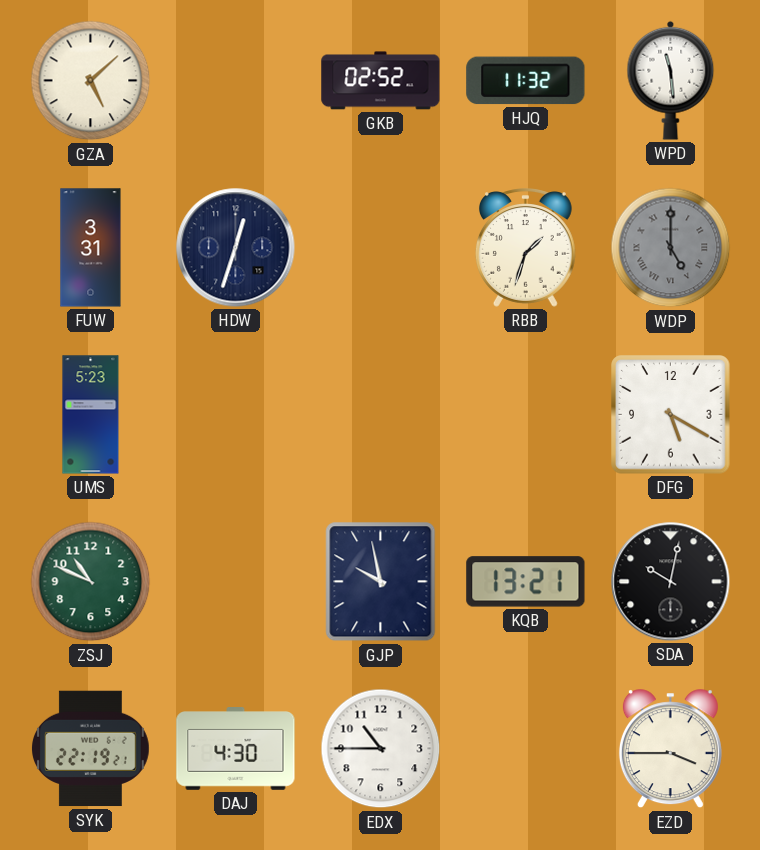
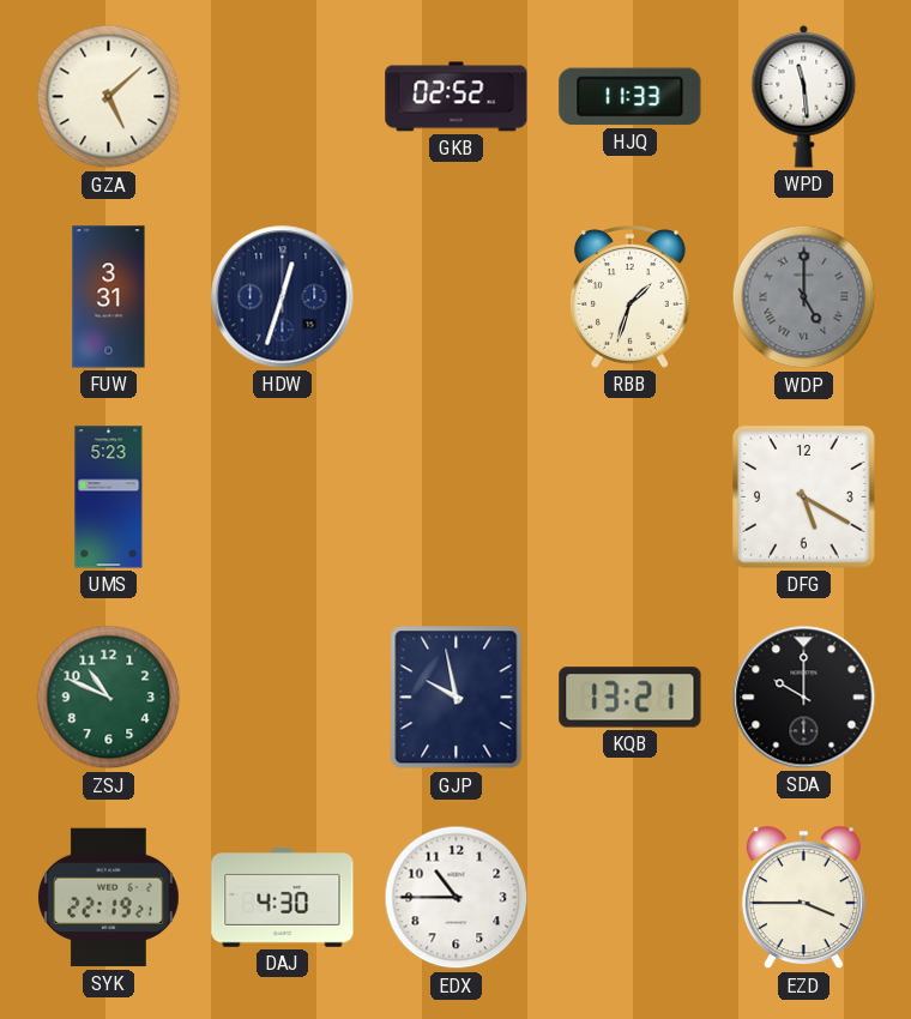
HJQ: 11:32 -> 11:33 (631, 97)
SDA: 10:02 -> 10:00 (804, 698)
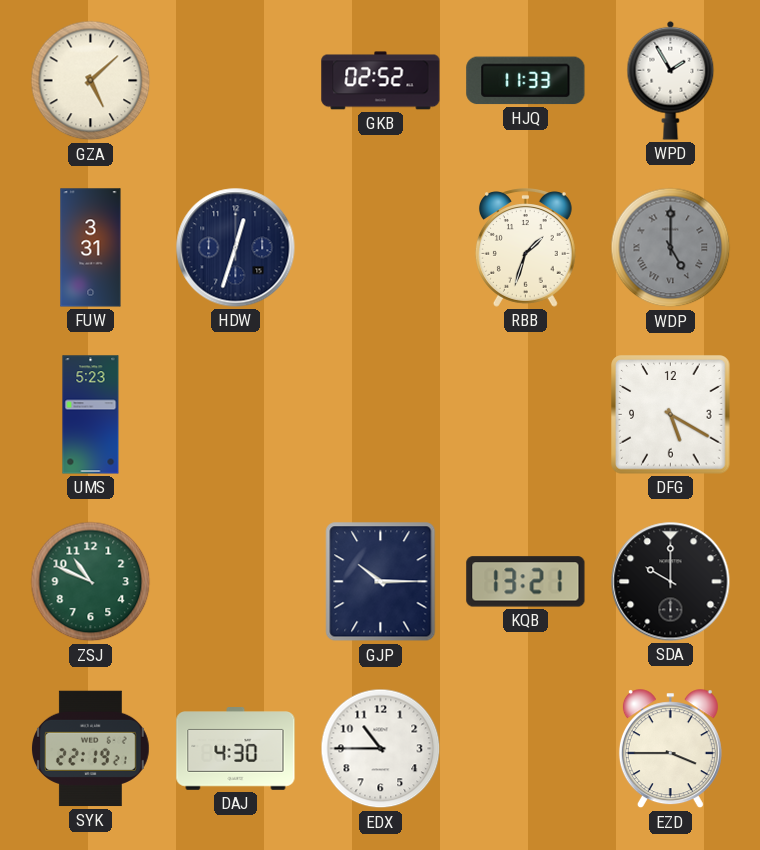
WPD: 11:29 -> 1:55 (671, 80)
GJP: 9:58 -> 10:15 (381, 582)
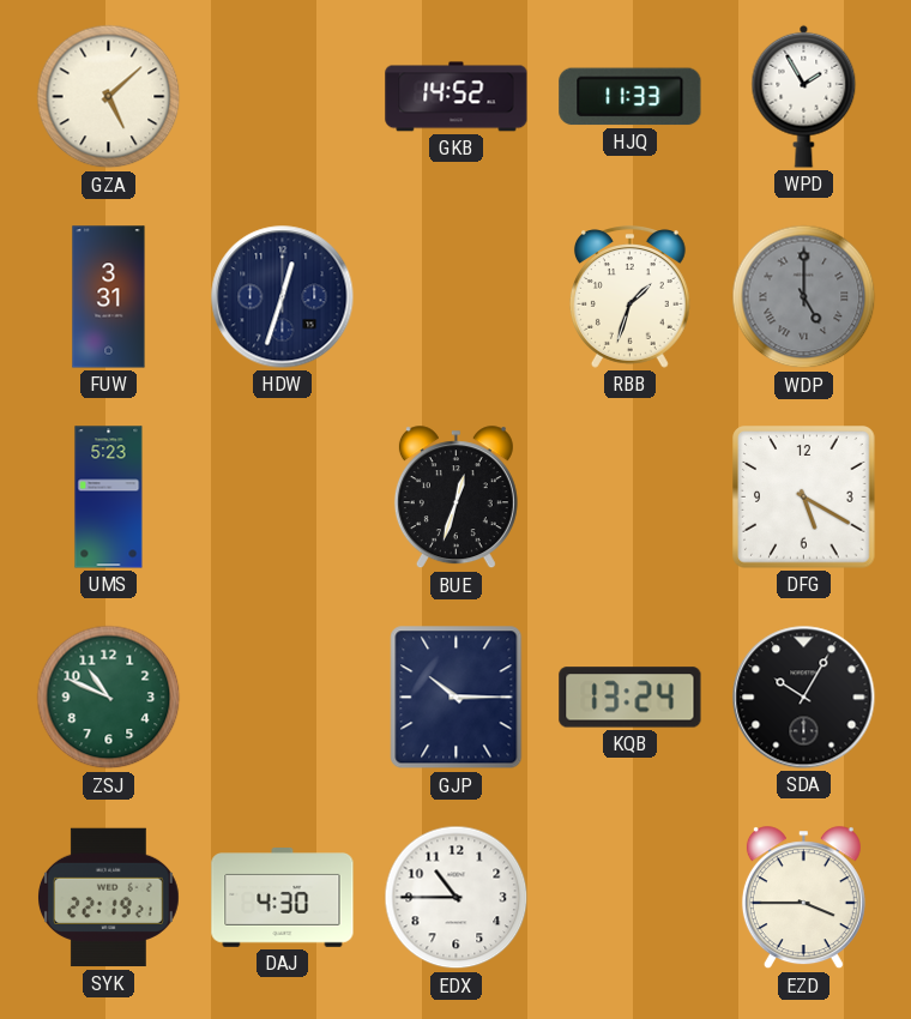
GKB: 02:52 -> 14:52 (457, 97)
BUE: none -> 12:33 (455, 498)
KQB: 13:21 -> 13:24 (631, 698)
SDA: 10:00 -> 10:05 (804, 698)
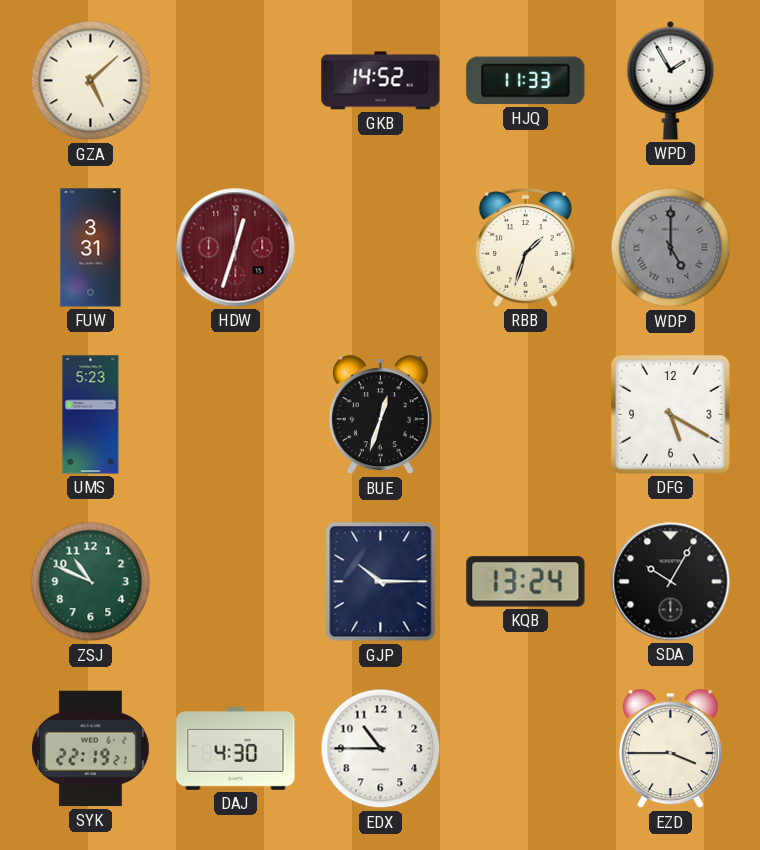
HDW dial: navy -> burgundy (236, 248)
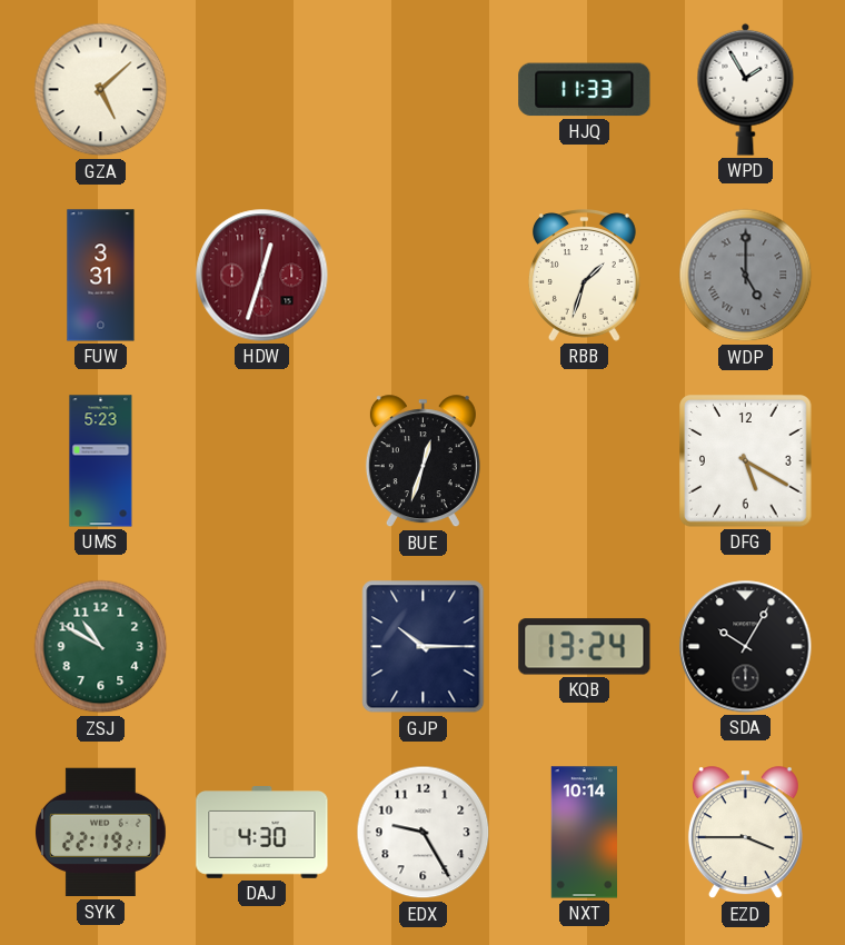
GKB: 14:52 -> none (381, 81)
ZSJ: 10:49 -> 10:50 (101, 647)
EDX: 10:45 -> 9:25 (424, 833)
NXT: none -> 10:14 (585, 833)
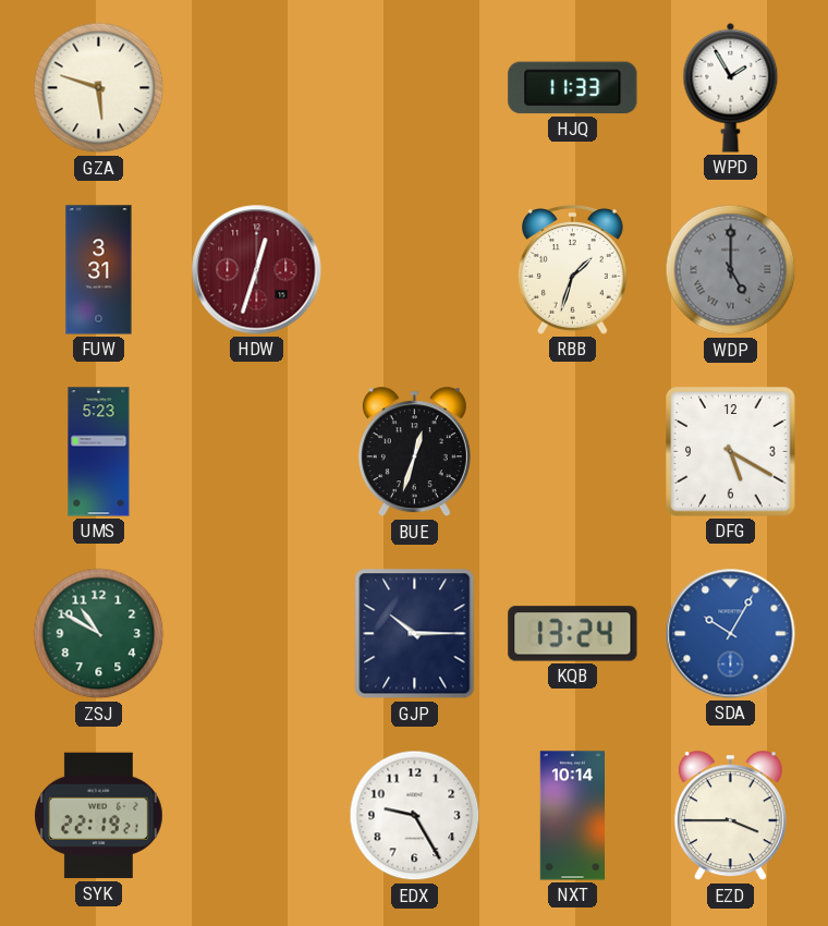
GZA: 5:08 -> 5:48 (99, 88)
SDA dial: black -> blue (731, 634)
DAJ: 4:30 -> none (262, 833)
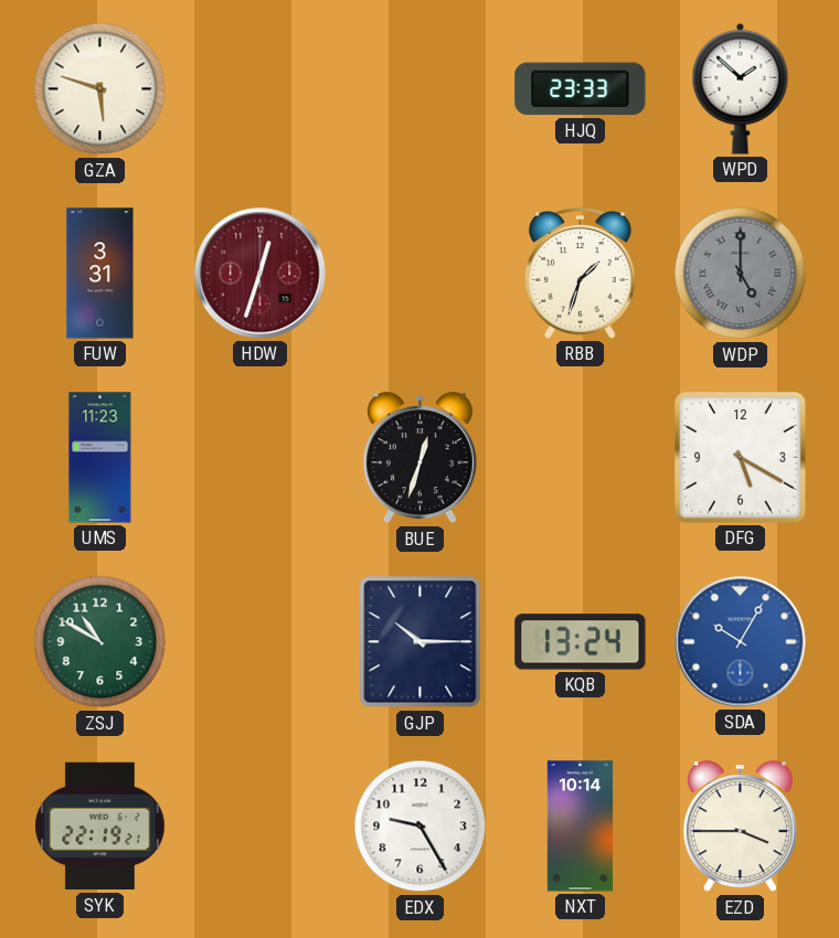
HJQ: 11:33 -> 23:33 (581, 89)
WPD: 1:55 -> 1:52 (741, 88)
UMS: 5:23 -> 11:23 (100, 458)
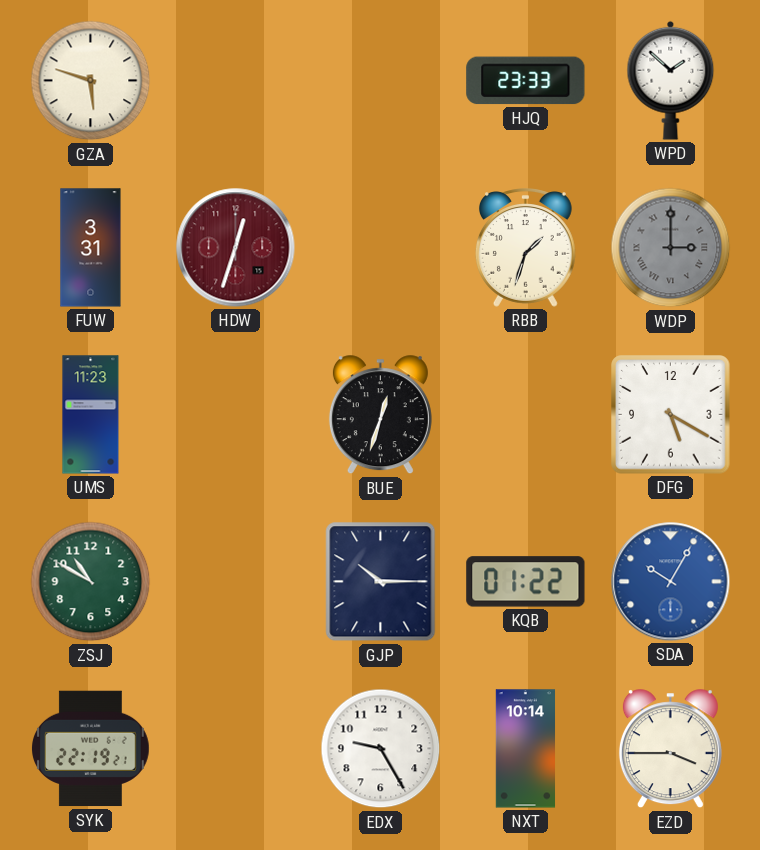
WDP: 5:00 -> 3:00 (671, 248)
KQB: 13:24 -> 01:22 (526, 582)
